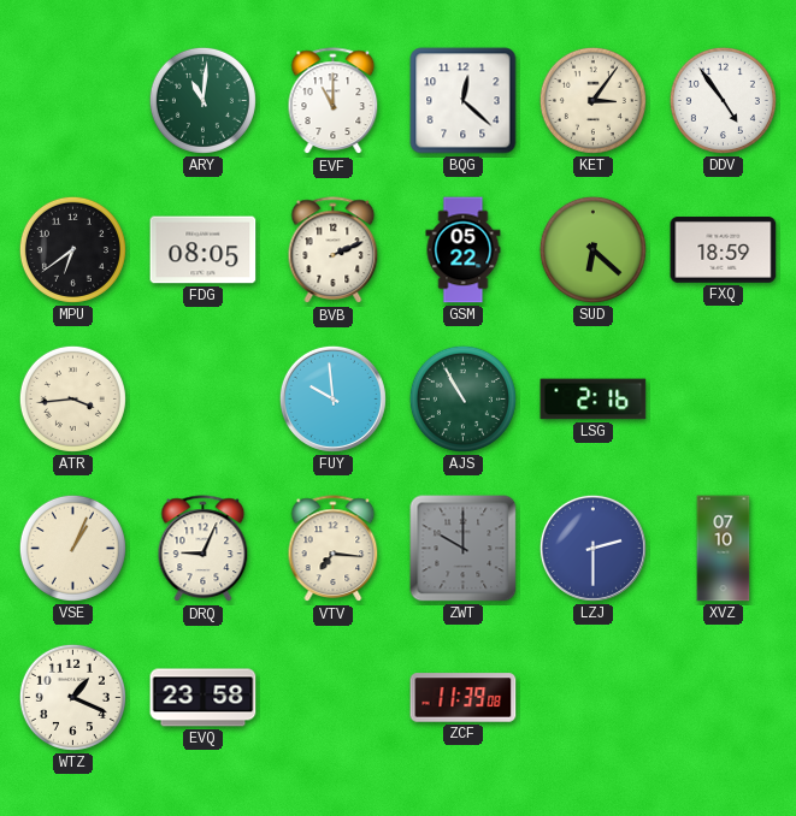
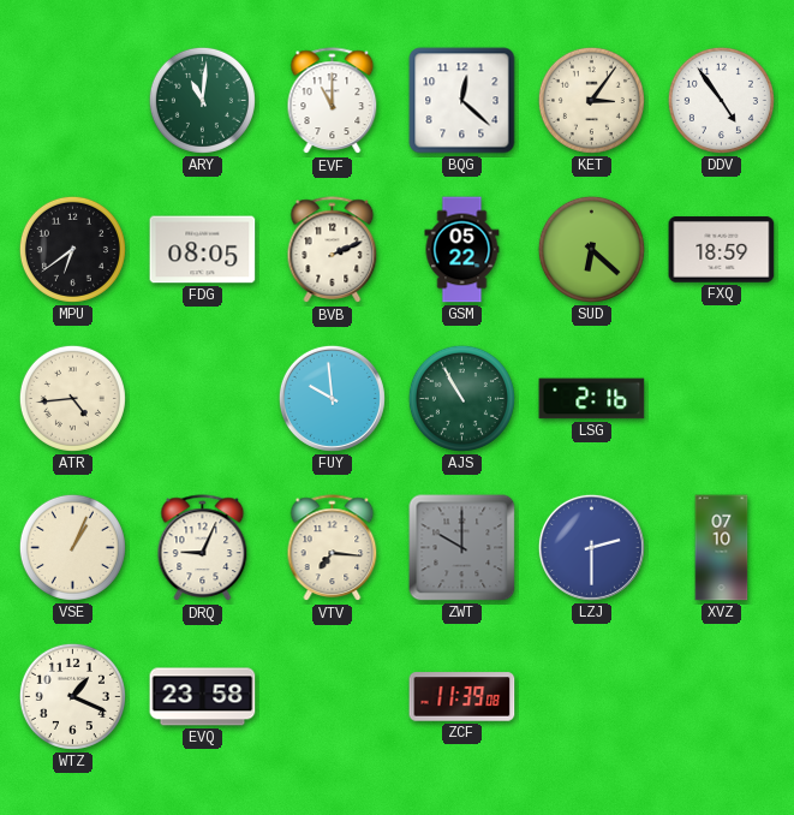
ATR: 3:44 -> 4:44 (72, 398)
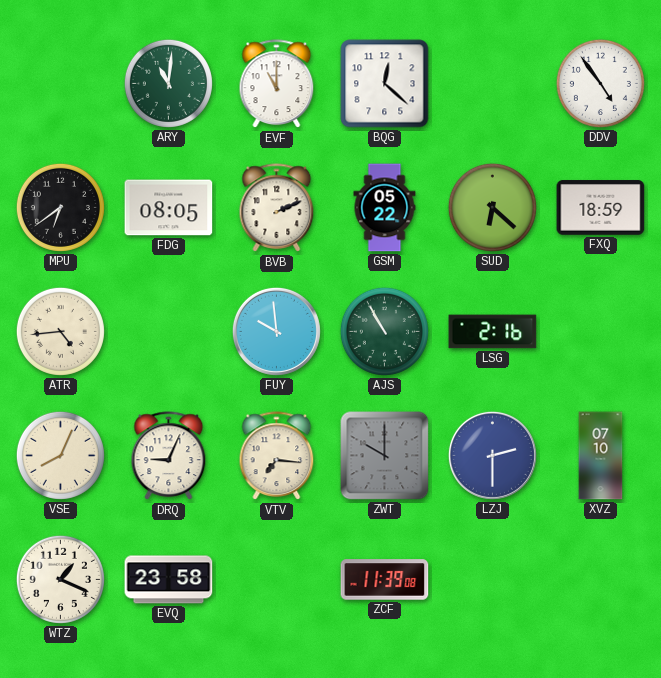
KET: 3:06 -> none (591, 100)
VSE: 1:04 -> 8:04 (60, 455)
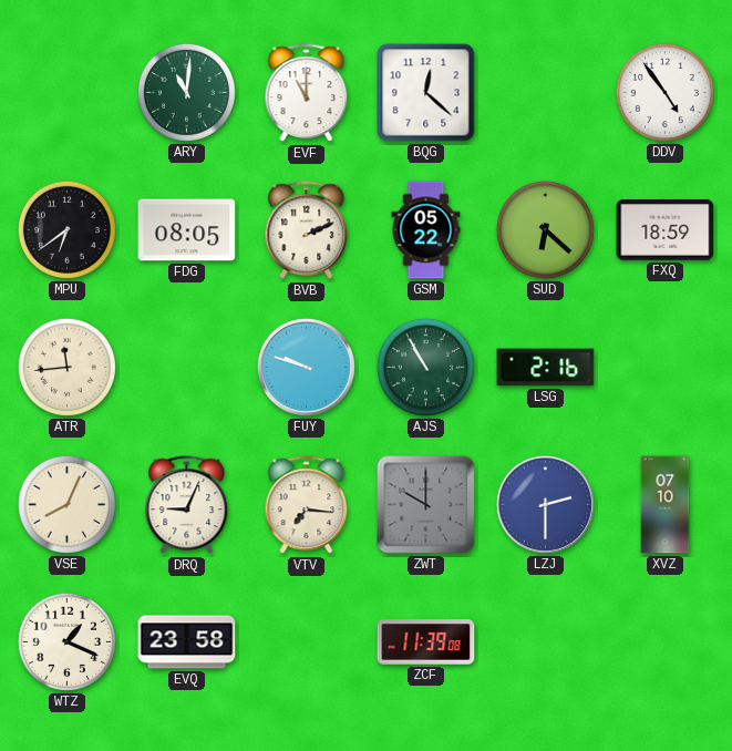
ATR: 4:44 -> 11:44 (66, 367)
FUY: 9:59 -> 9:48 (306, 367)
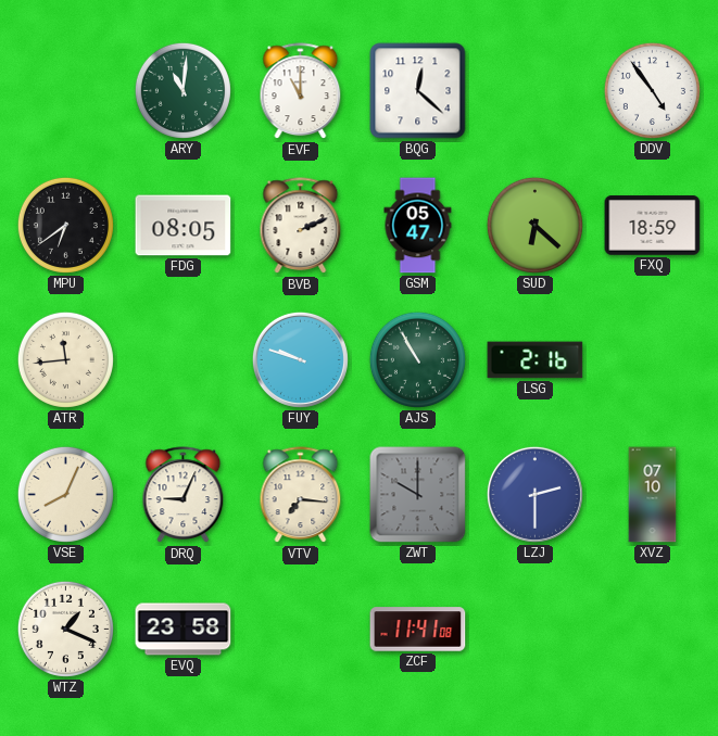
GSM: 05:22 -> 05:47 (418, 226)
ZCF: 11:39 -> 11:41 (418, 630)
